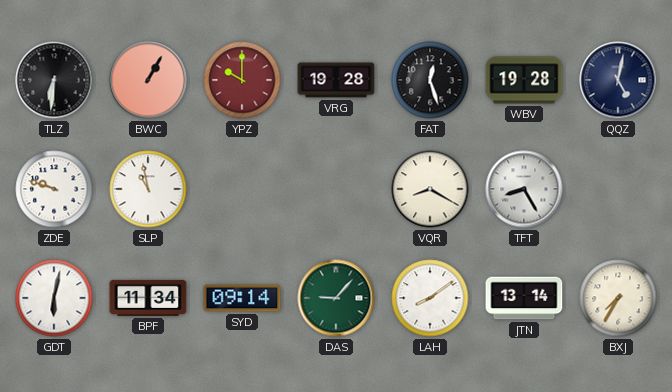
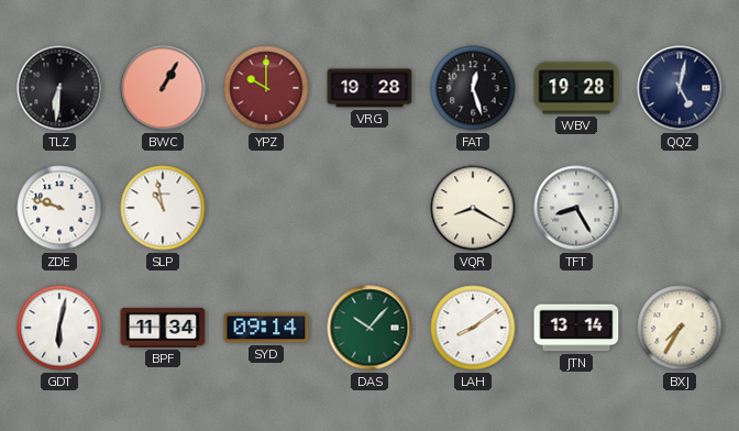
DAS: 9:07 -> 10:07 (369, 328)
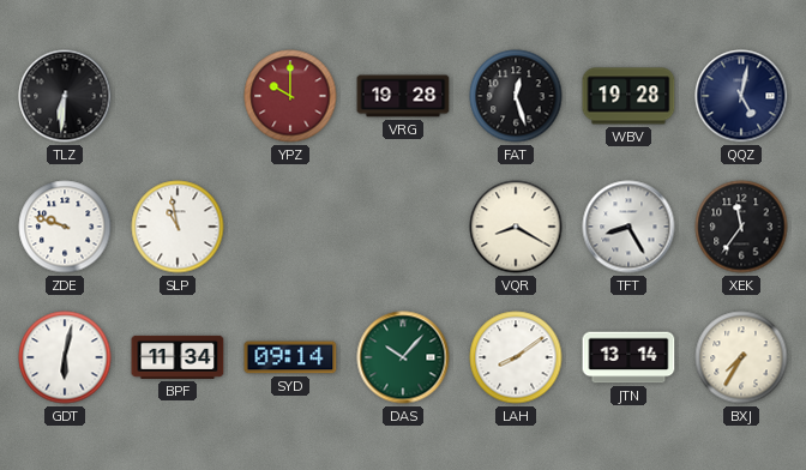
BWC: 1:05 -> none (163, 88)
XEK: none -> 11:36 (741, 227)
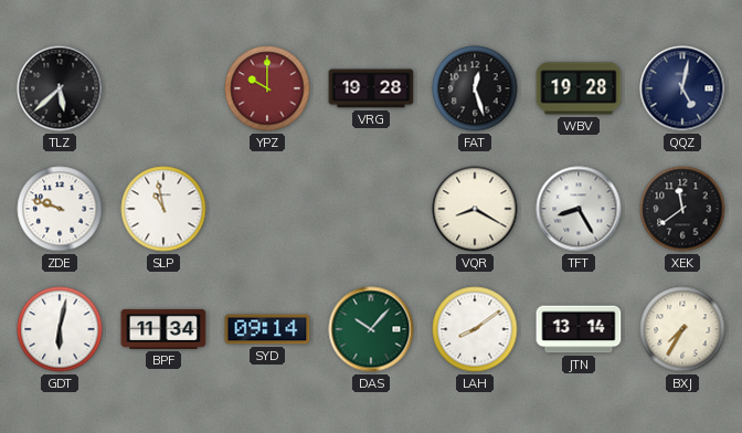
TLZ: 6:31 -> 5:38 (60, 88)
XEK: 11:36 -> 11:39 (682, 209)
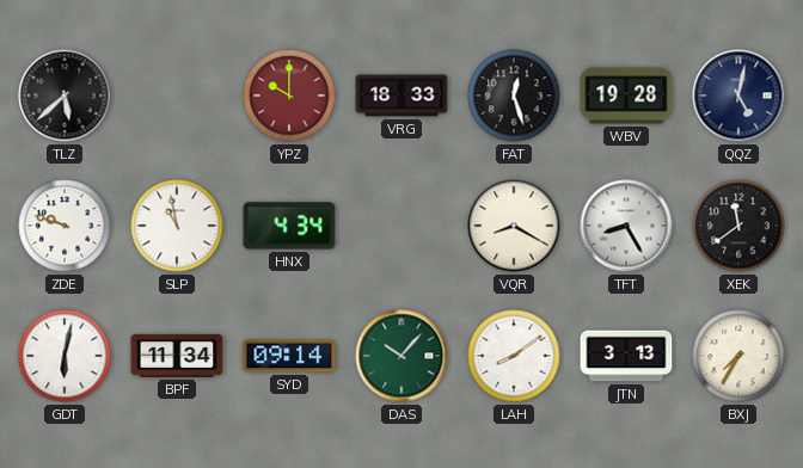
VRG: 19:28 -> 18:33 (401, 96)
HNX: none -> 4:34 (289, 226)
JTN: 13:14 -> 3:13 (626, 356)
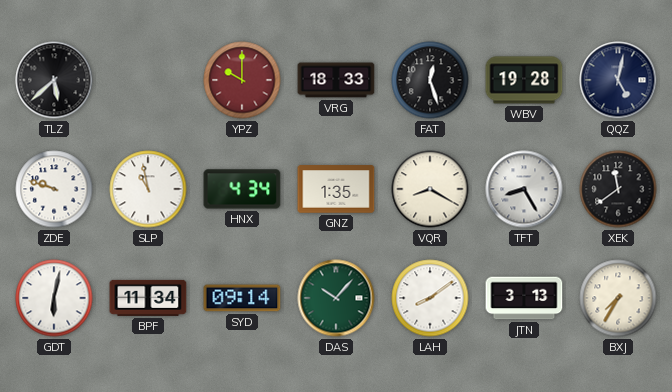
GNZ: none -> 1:35 (336, 189)
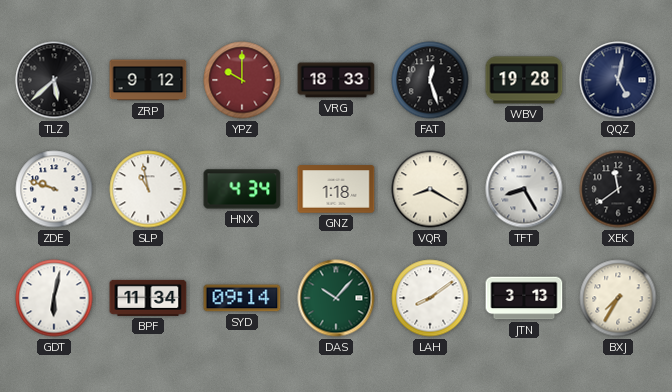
ZRP: none -> 9:12 (148, 80)
GNZ: 1:35 -> 1:18 (336, 189)
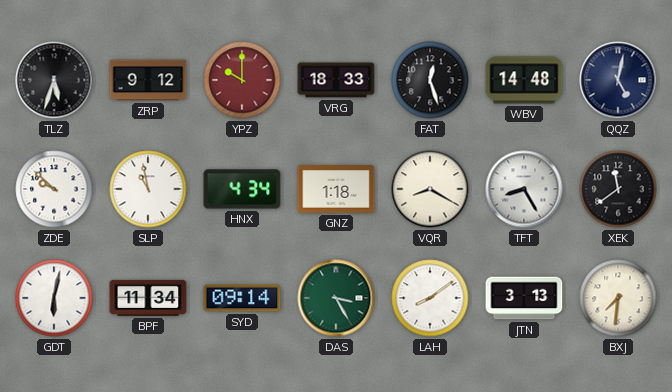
TLZ: 5:38 -> 5:33 (54, 80)
WBV: 19:28 -> 14:48 (524, 80)
ZDE: 9:48 -> 9:52 (54, 189)
DAS: 10:07 -> 3:25 (336, 298)
BXJ: 7:35 -> 7:31 (618, 298)
